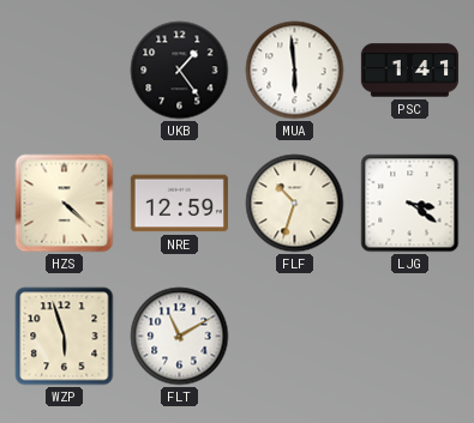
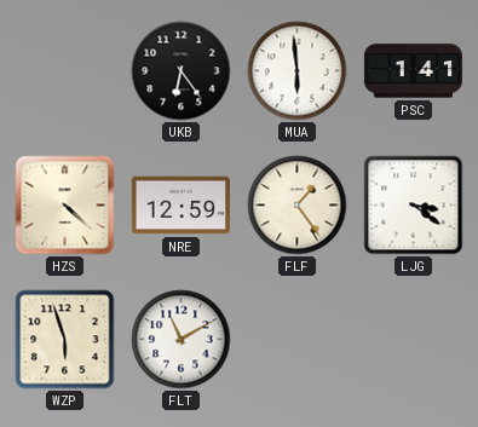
UKB: 1:24 -> 6:24 (182, 71)
FLF: 10:33 -> 1:24 (298, 206)
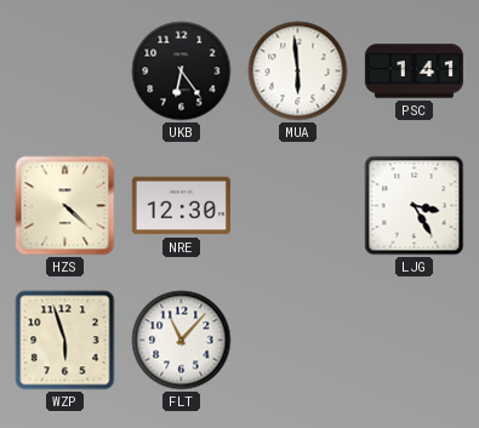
NRE: 12:59 -> 12:30 (181, 206)
FLF: 1:24 -> none (298, 206)
LJG: 3:21 -> 3:25 (415, 206)
FLT: 11:10 -> 11:07 (182, 341)
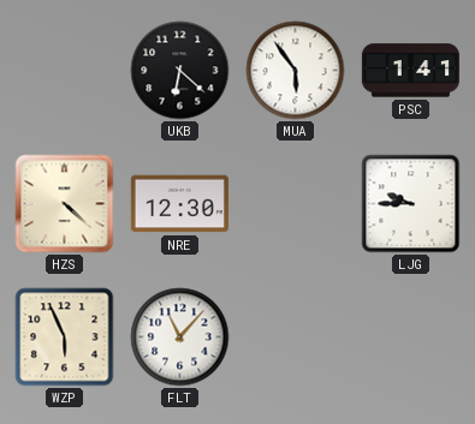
UKB: 6:24 -> 6:22 (180, 71)
MUA: 5:59 -> 5:54 (296, 71)
LJG: 3:25 -> 9:45 (411, 204)
WZP: 5:57 -> 5:56 (65, 338)
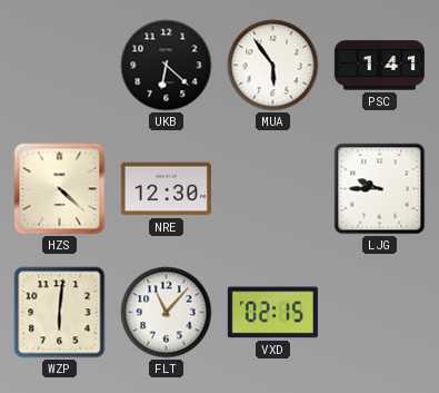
WZP: 5:56 -> 6:01 (60, 313)
VXD: none -> 02:15 (272, 313)
